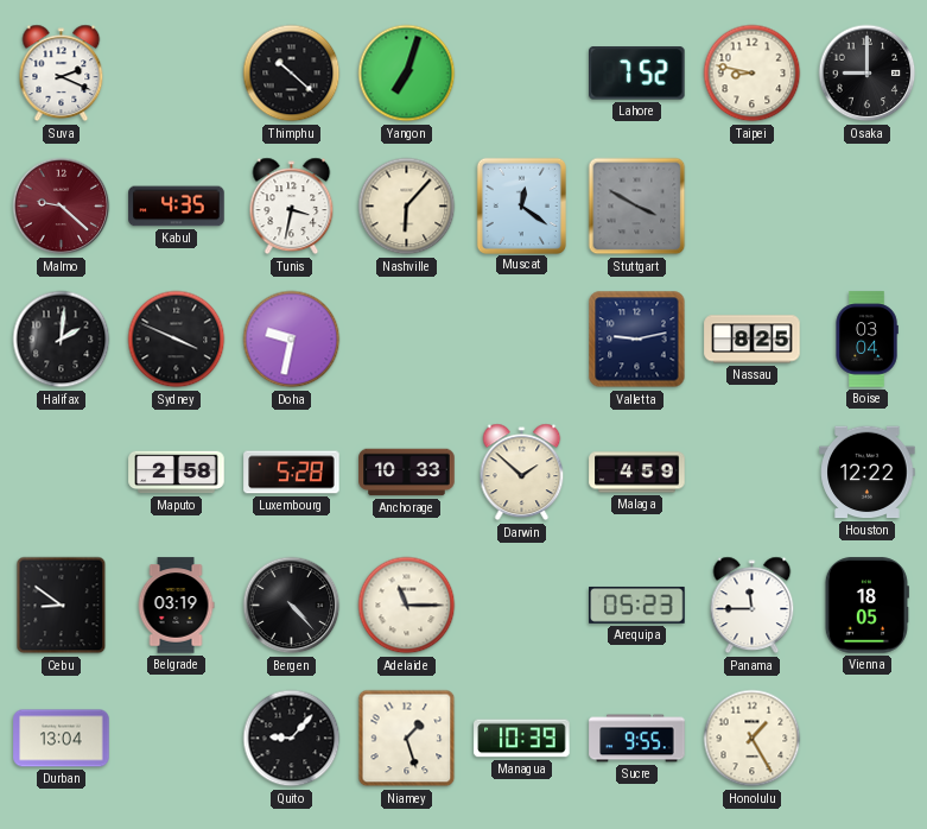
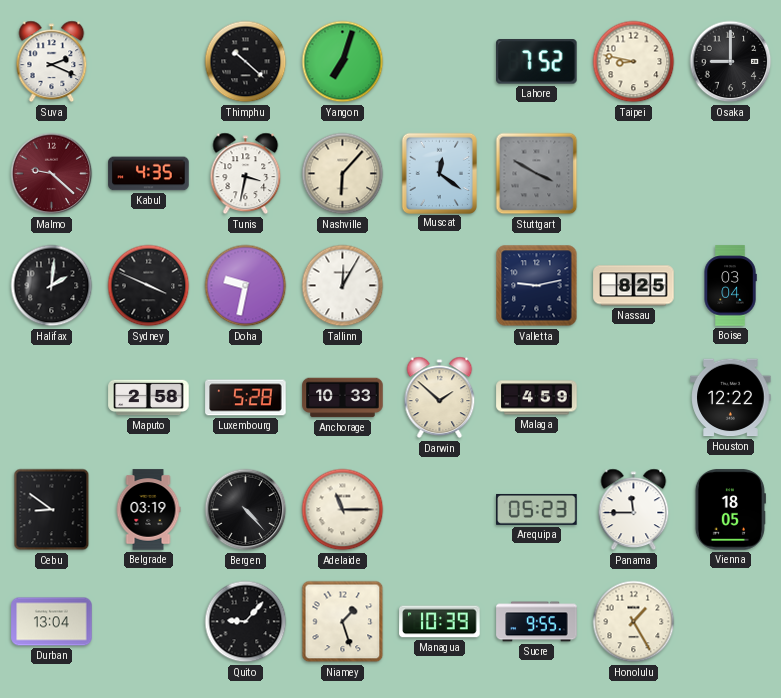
Tallinn: none -> 12:05 (343, 286)
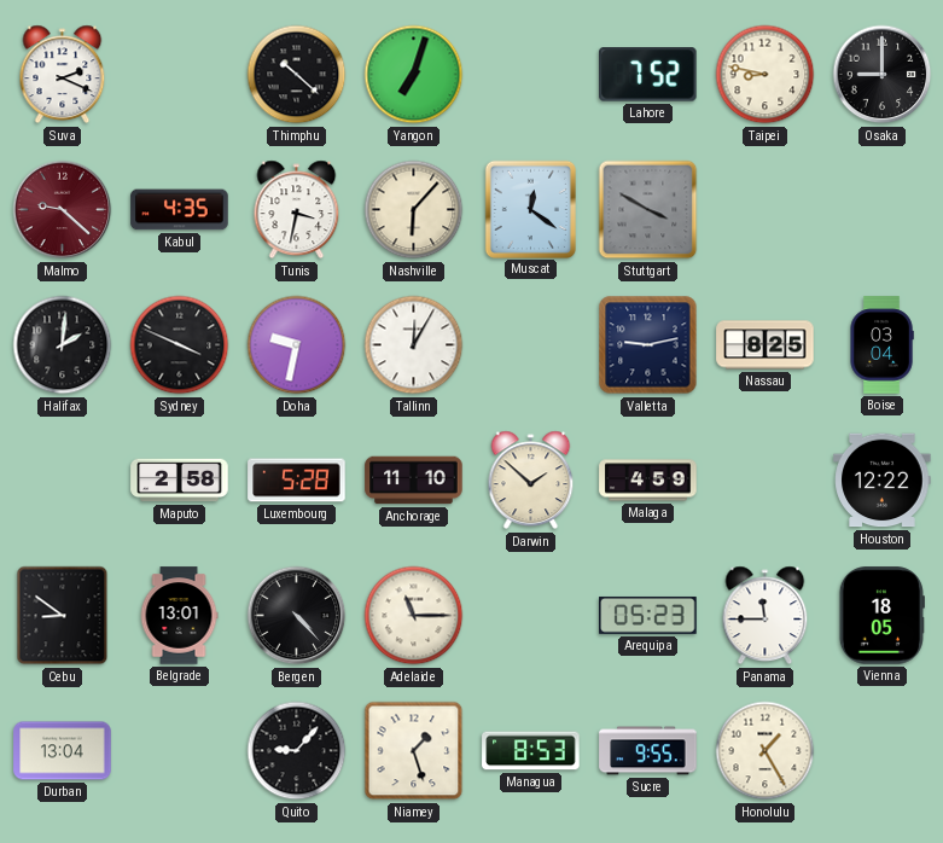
Anchorage: 10:33 -> 11:10 (414, 481)
Belgrade: 03:19 -> 13:01 (179, 616)
Managua: 10:39 -> 8:53 (531, 751)
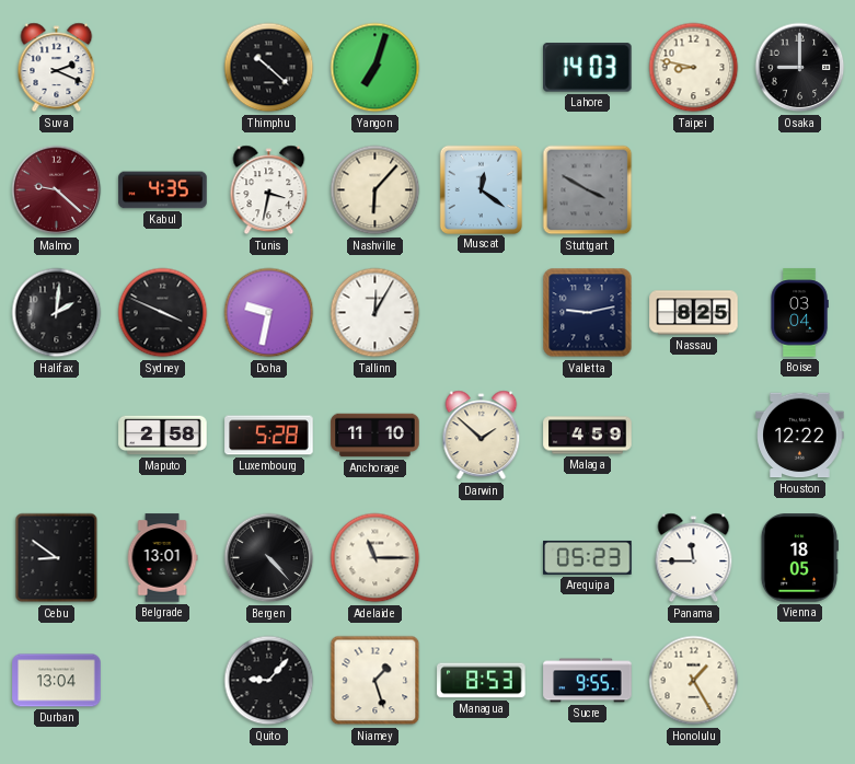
Lahore: 7:52 -> 14:03 (588, 68)
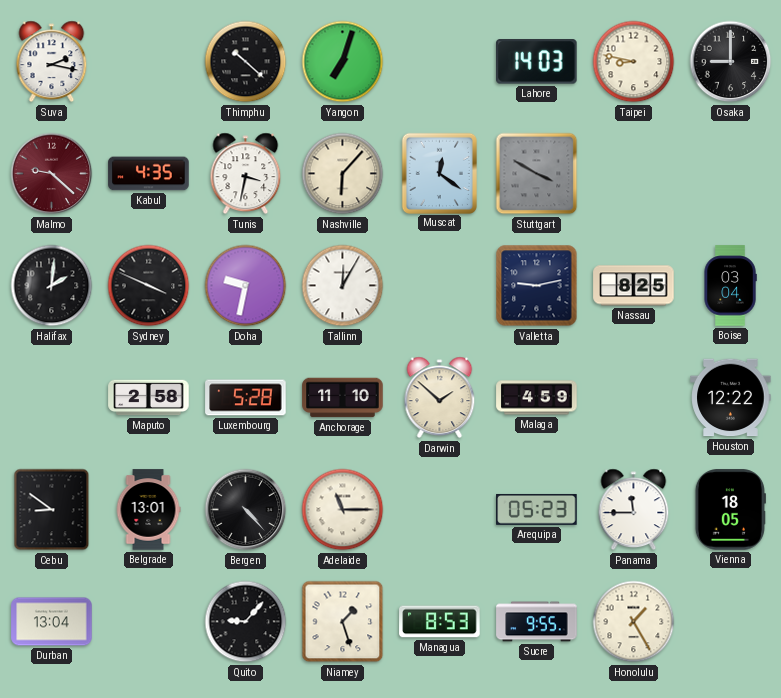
Suva: 2:19 -> 2:17 (52, 62)
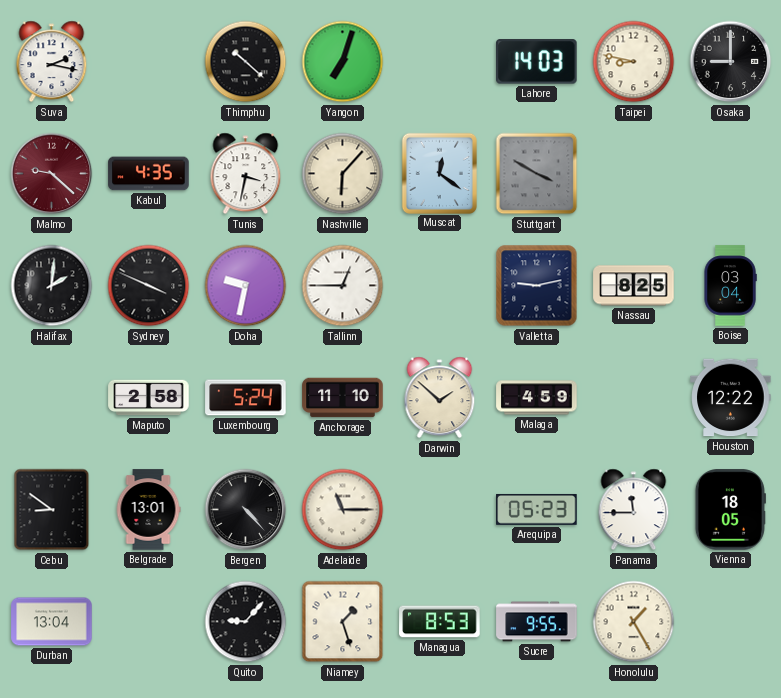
Tallinn: 12:05 -> 12:45 (343, 286)
Luxembourg: 5:28 -> 5:24 (246, 398)
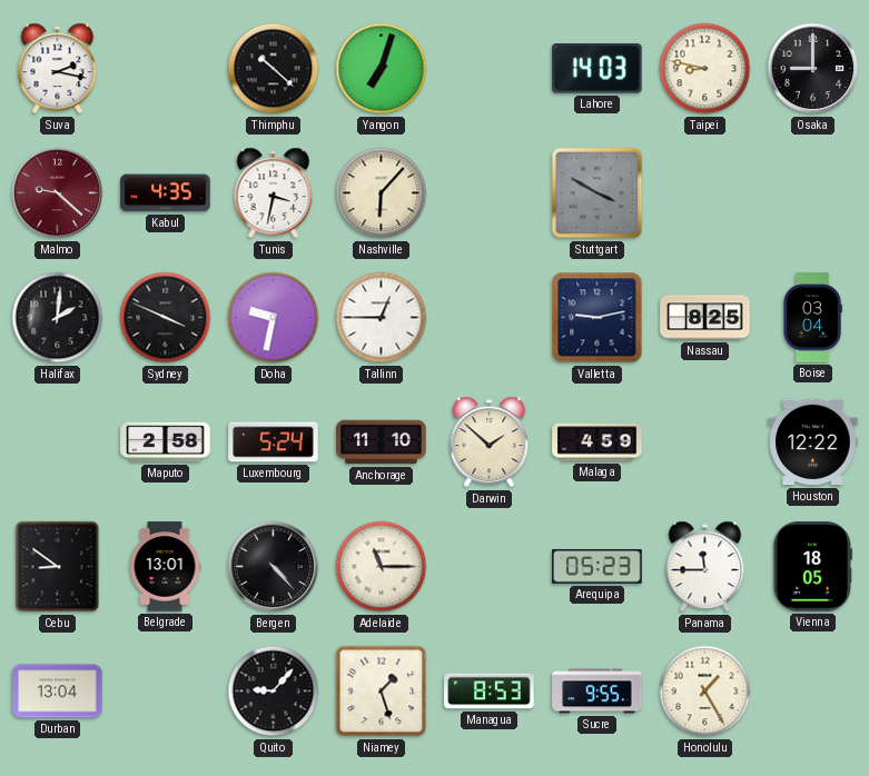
Muscat: 12:21 -> none (439, 173)
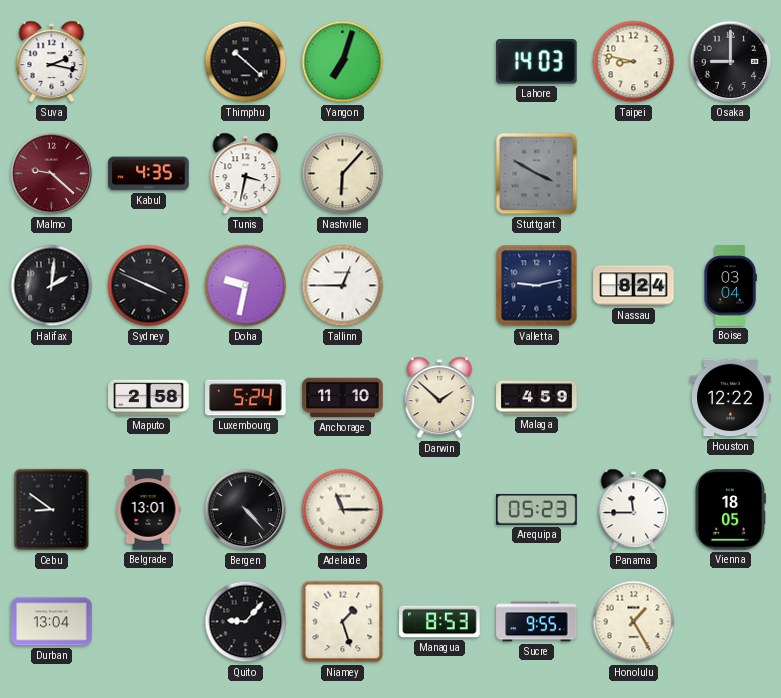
Nassau: 8:25 -> 8:24 (634, 286)
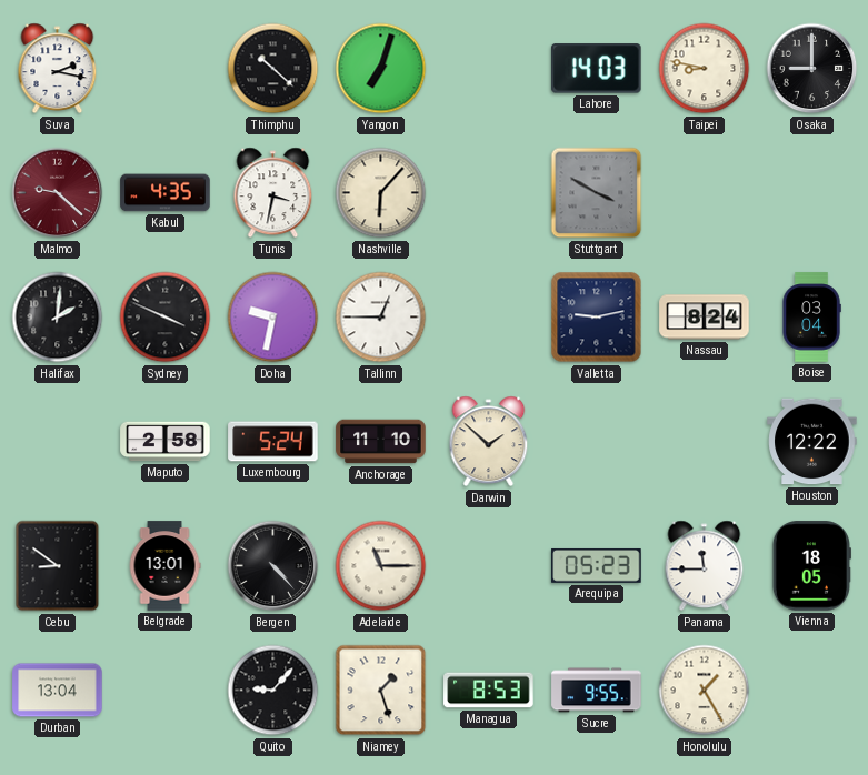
Malaga: 4:59 -> none (537, 398)
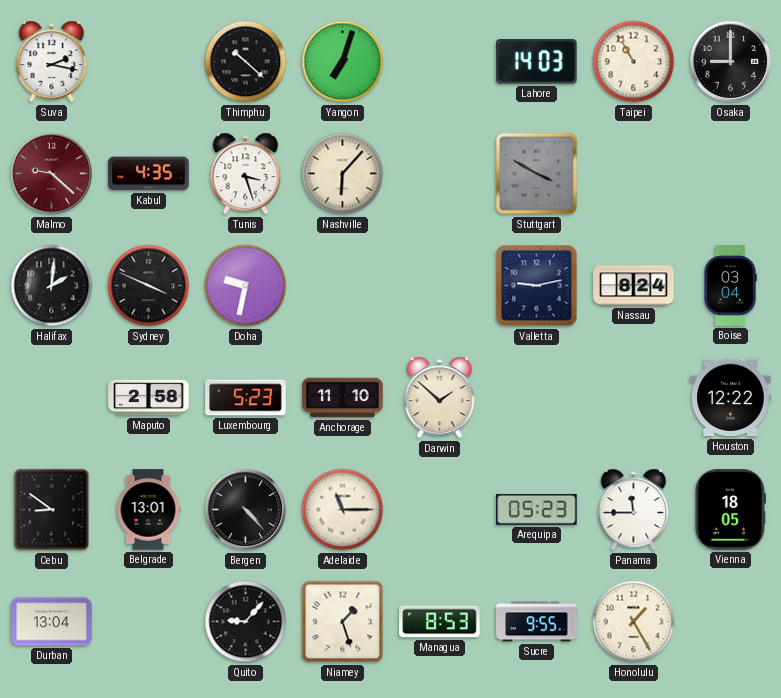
Taipei: 8:47 -> 10:55 (634, 62)
Tunis: 3:32 -> 3:27 (246, 174)
Tallinn: 12:45 -> none (381, 318)
Luxembourg: 5:24 -> 5:23 (246, 398)
